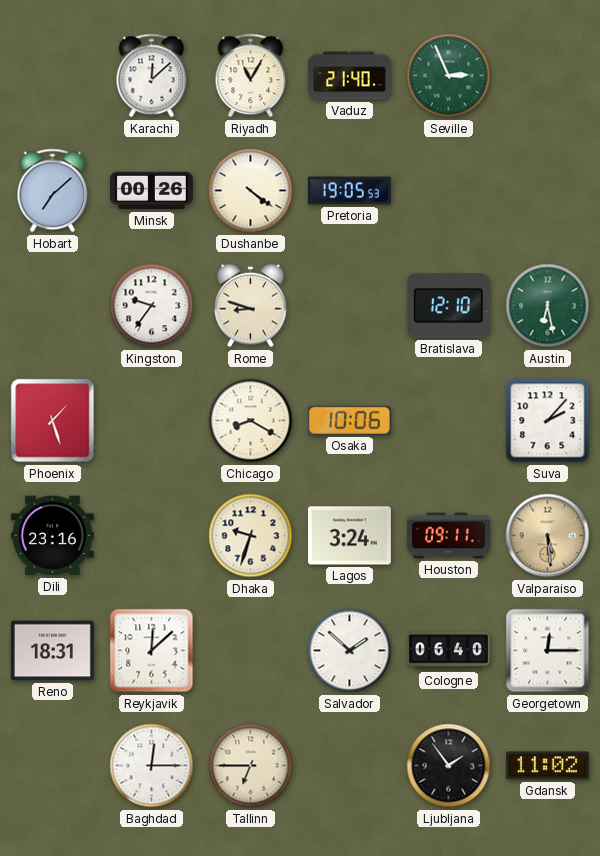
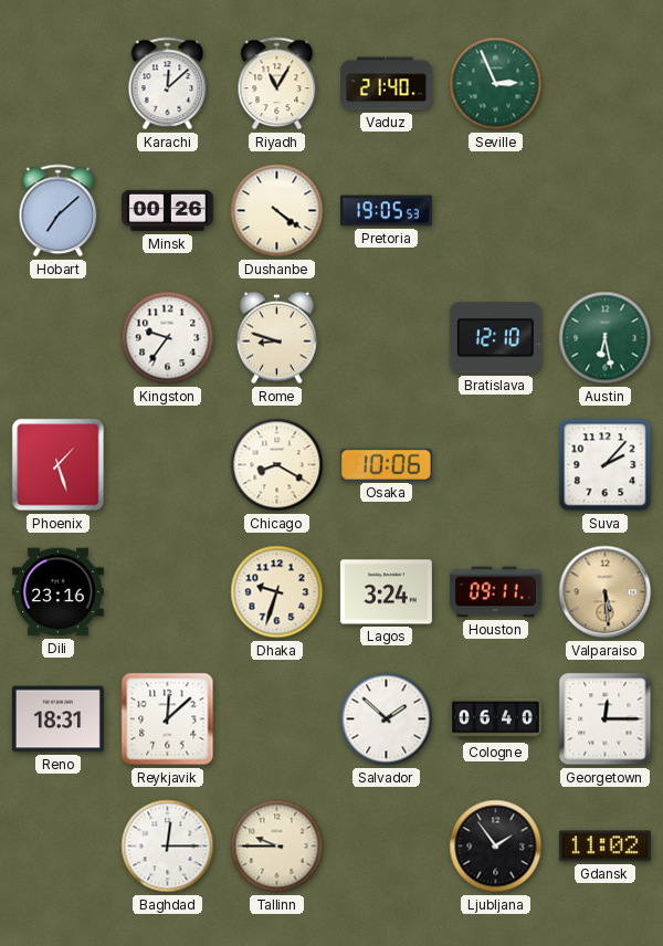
Tallinn: 6:45 -> 9:45 (277, 847)
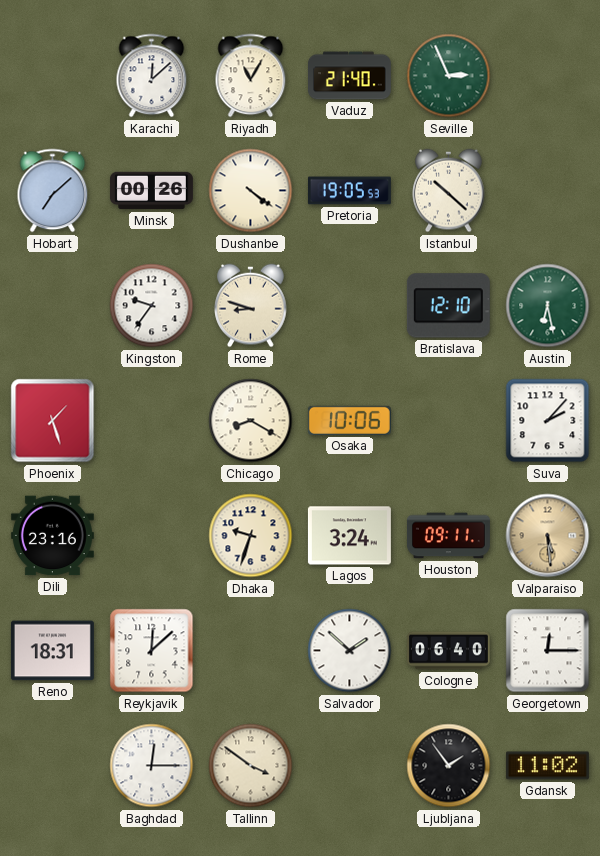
Istanbul: none -> 10:22 (449, 191)
Tallinn: 9:45 -> 3:51 (251, 766)
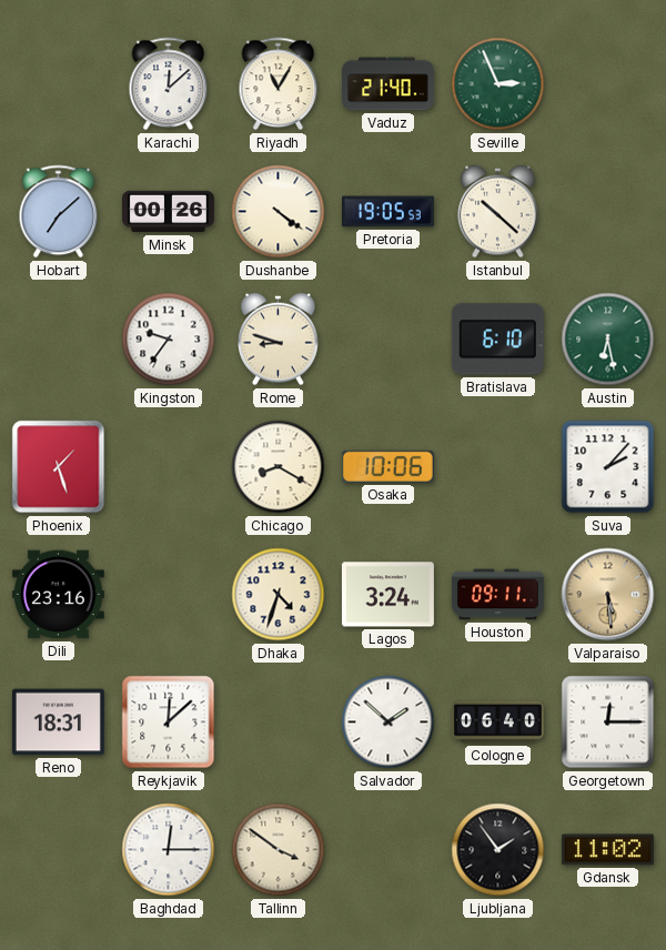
Bratislava: 12:10 -> 6:10 (497, 340)
Dhaka: 9:33 -> 4:33 (279, 595)
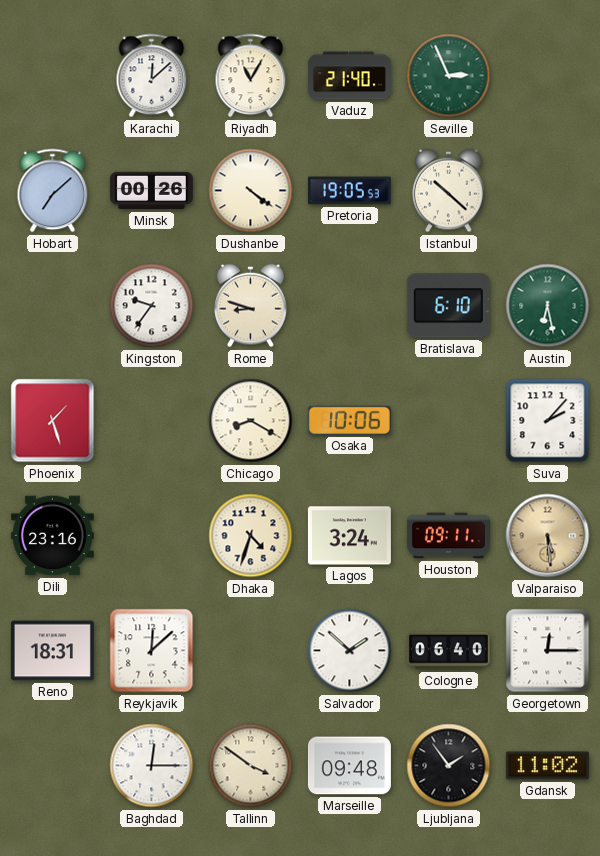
Marseille: none -> 09:48 (349, 766)
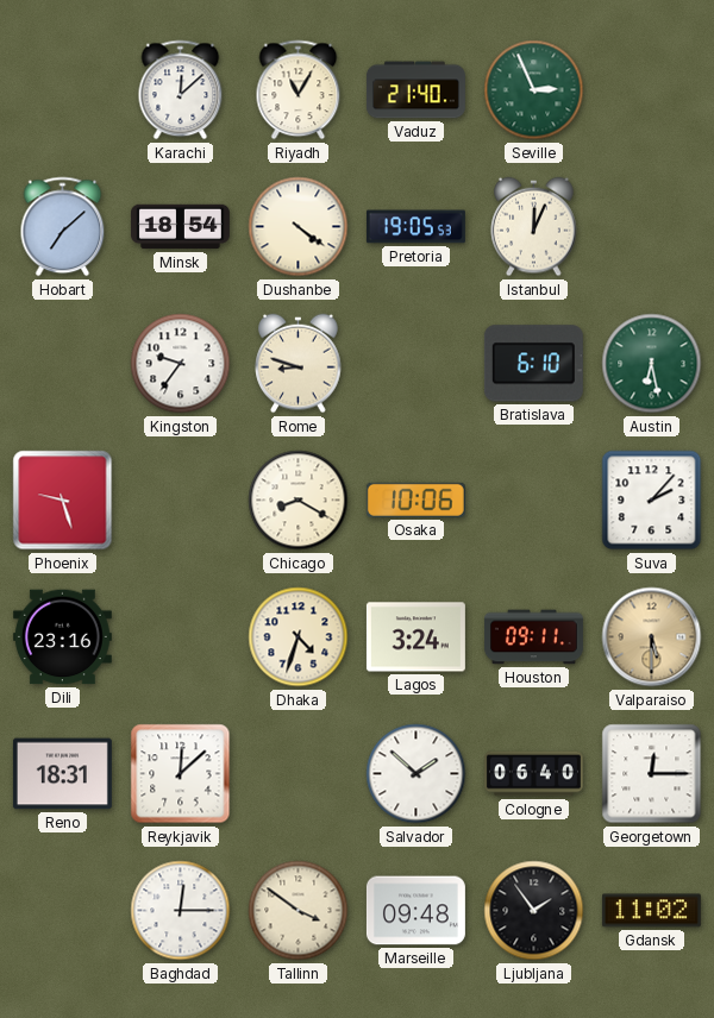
Minsk: 00:26 -> 18:54 (180, 227)
Istanbul: 10:22 -> 12:04 (534, 227)
Phoenix: 1:27 -> 9:27 (63, 501)
Valparaiso: 5:29 -> 5:30 (652, 637)
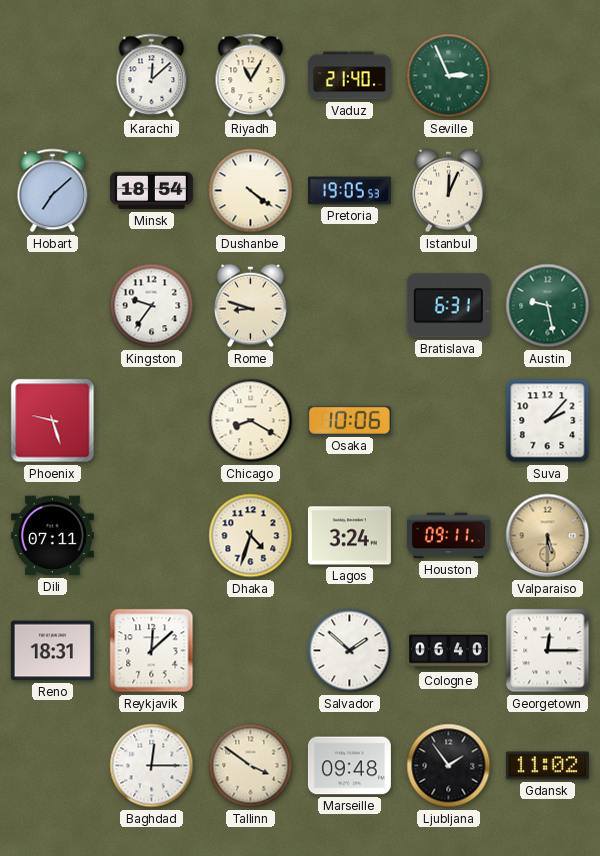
Bratislava: 6:10 -> 6:31 (448, 306)
Austin: 6:28 -> 9:28 (548, 306)
Dili: 23:16 -> 07:11 (52, 536)
